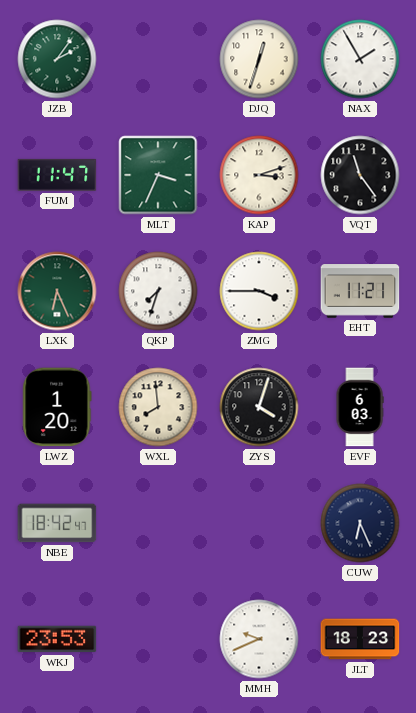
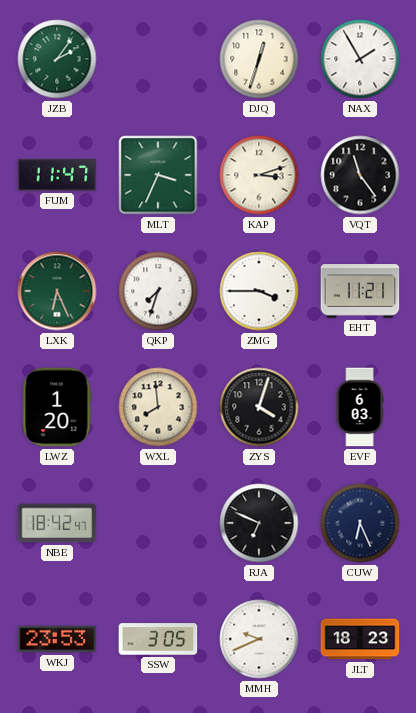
RJA: none -> 6:49 (259, 523)
SSW: none -> 3:05 (158, 639)
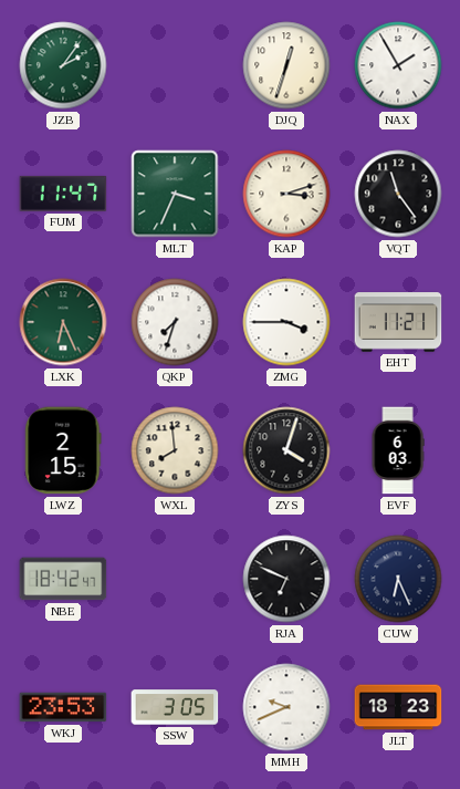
LWZ: 1:20 -> 2:15 (63, 450)
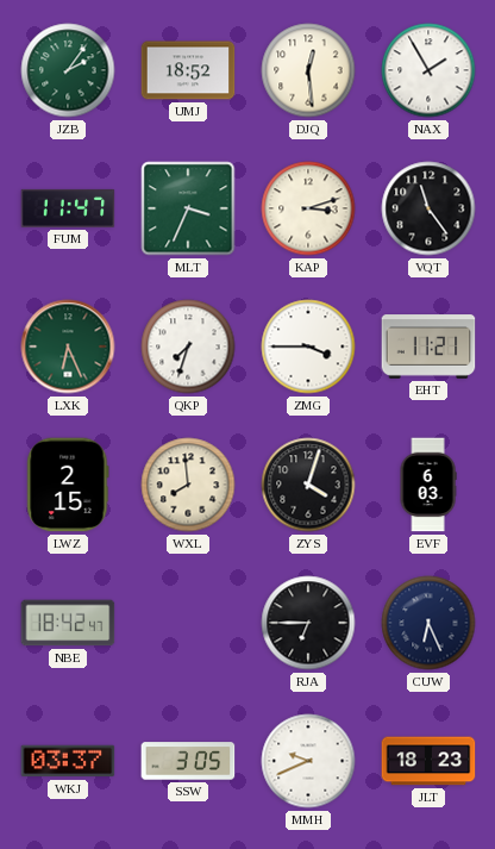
UMJ: none -> 18:52 (188, 70)
DJQ: 12:33 -> 12:29 (308, 70)
RJA: 6:49 -> 6:45 (308, 623)
WKJ: 23:53 -> 03:37 (68, 761)
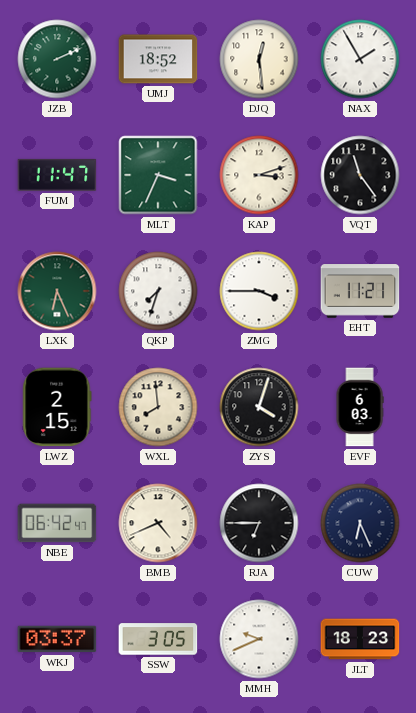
JZB: 2:06 -> 2:11 (57, 59)
NBE: 18:42 -> 06:42 (57, 523)
BMB: none -> 4:41 (158, 523)
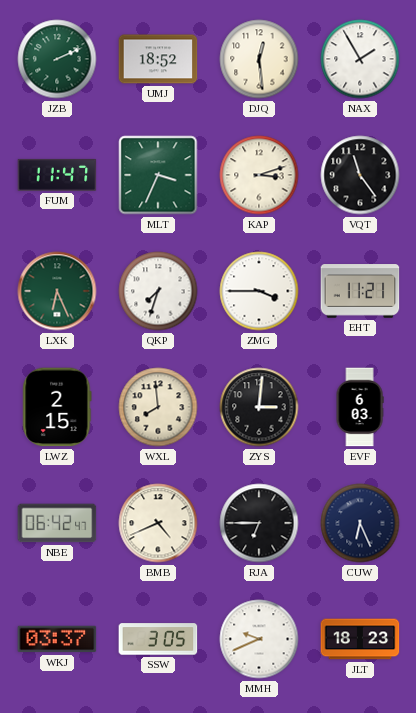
ZYS: 4:03 -> 3:01 (259, 407)
